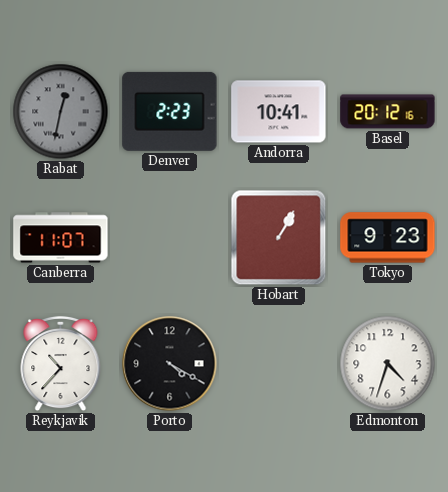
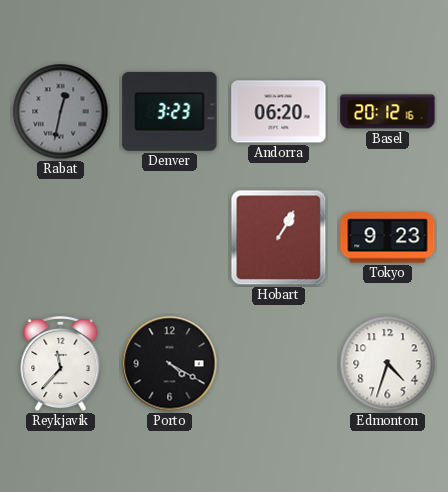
Denver: 2:23 -> 3:23 (170, 111)
Andorra: 10:41 -> 06:20 (279, 112)
Canberra: 11:07 -> none (61, 238)
Reykjavik: 10:37 -> 11:37 (61, 364)
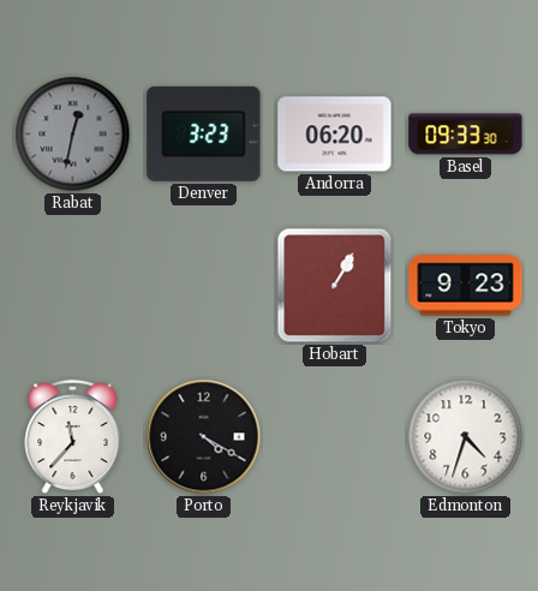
Basel: 20:12 -> 09:33 (466, 135)
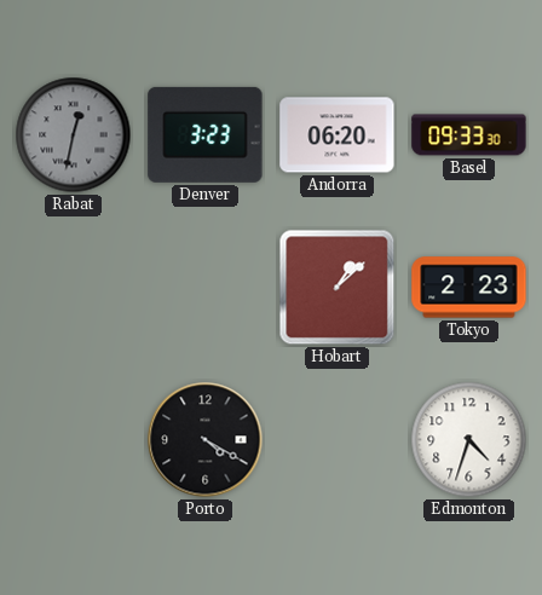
Hobart: 1:05 -> 1:08 (338, 288)
Tokyo: 9:23 -> 2:23 (469, 288)
Reykjavik: 11:37 -> none (73, 437)
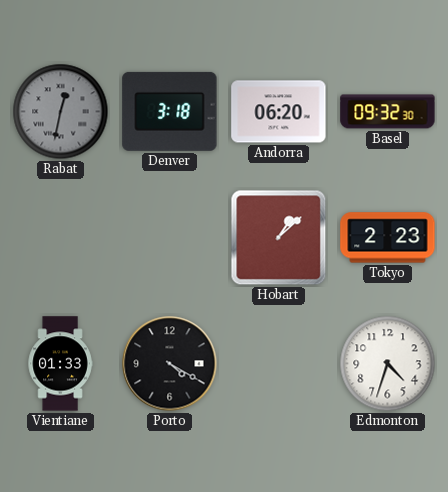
Denver: 3:23 -> 3:18 (170, 111)
Basel: 09:33 -> 09:32 (388, 112)
Vientiane: none -> 01:33 (60, 364)
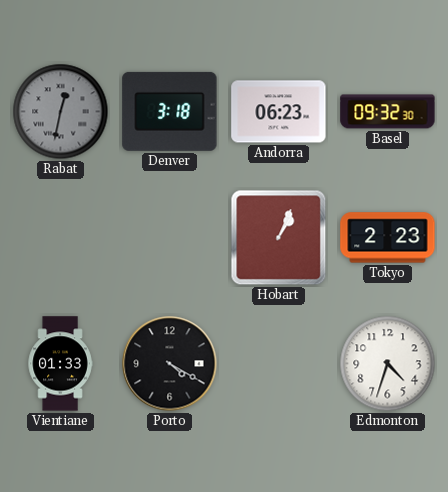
Andorra: 06:20 -> 06:23 (279, 112)
Hobart: 1:08 -> 1:04 (279, 238)
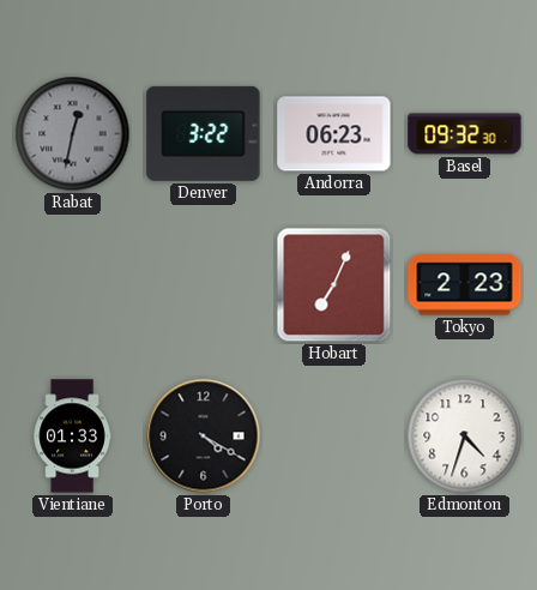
Denver: 3:18 -> 3:22 (204, 133)
Hobart: 1:04 -> 7:04 (334, 285)
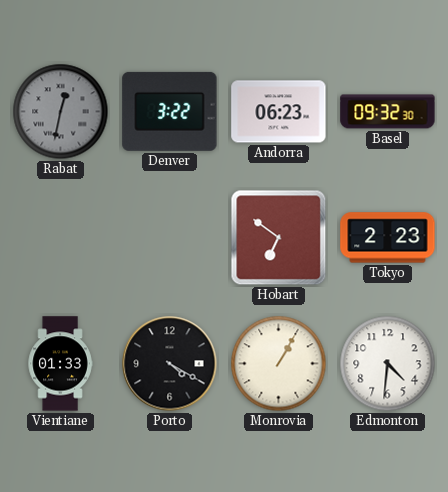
Hobart: 7:04 -> 6:51 (279, 238)
Monrovia: none -> 1:05 (279, 364)
Edmonton: 4:33 -> 4:31 (388, 364)
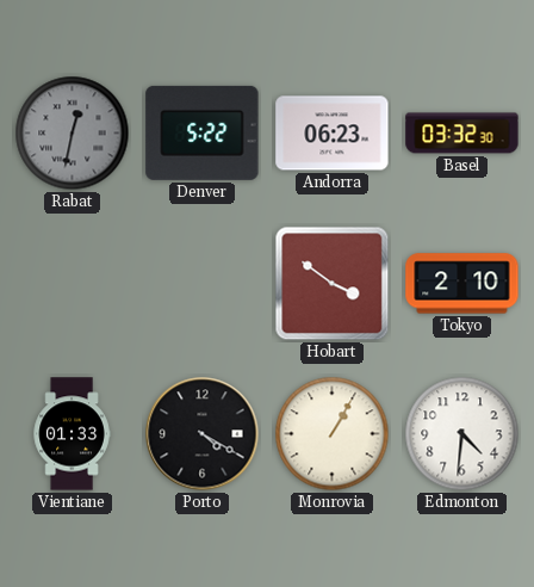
Denver: 3:22 -> 5:22 (203, 132)
Basel: 09:32 -> 03:32 (462, 134)
Hobart: 6:51 -> 3:51 (333, 284)
Tokyo: 2:23 -> 2:10 (462, 284)
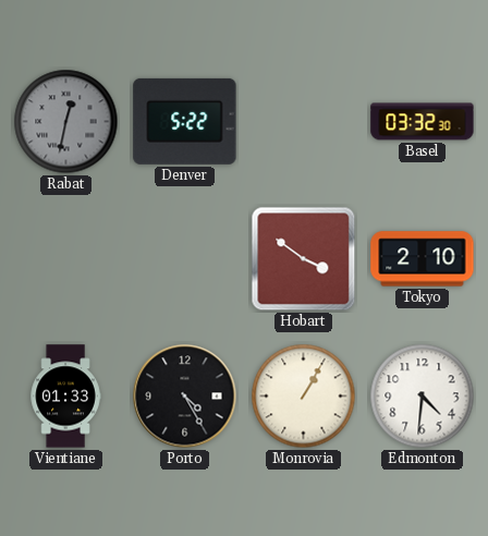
Andorra: 06:23 -> none (333, 134)
Porto: 4:20 -> 4:25 (185, 397)
